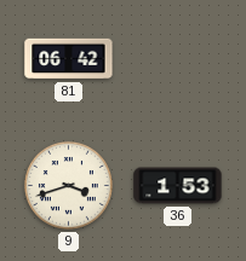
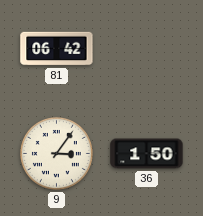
9: 3:42 -> 3:06 (56, 153)
36: 1:53 -> 1:50 (147, 154)
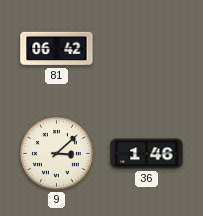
9: 3:06 -> 3:08 (56, 153)
36: 1:50 -> 1:46 (147, 154)
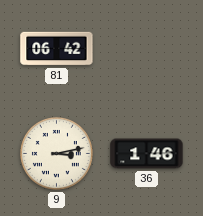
9: 3:08 -> 3:13 (56, 153)
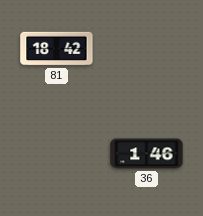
81: 06:42 -> 18:42 (57, 49)
9: 3:13 -> none (56, 153)
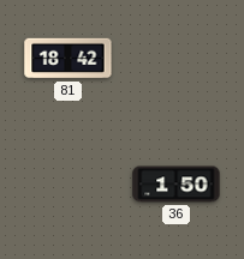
36: 1:46 -> 1:50 (177, 185)
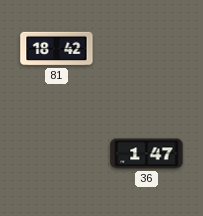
36: 1:50 -> 1:47 (147, 154)
